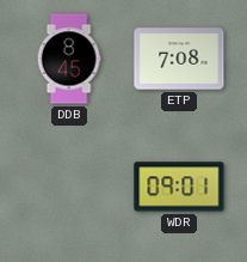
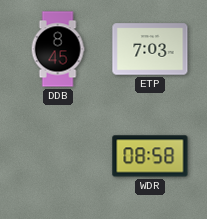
ETP: 7:08 -> 7:03 (150, 49)
WDR: 09:01 -> 08:58 (150, 156)
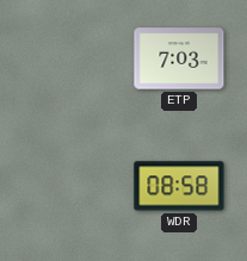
DDB: 8:45 -> none (58, 49)
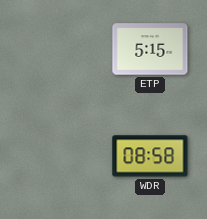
ETP: 7:03 -> 5:15 (150, 49)
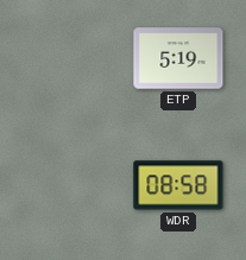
ETP: 5:15 -> 5:19 (178, 58)
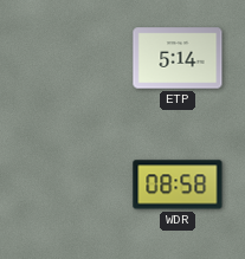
ETP: 5:19 -> 5:14 (178, 58)
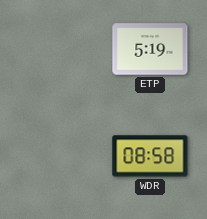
ETP: 5:14 -> 5:19 (150, 49)
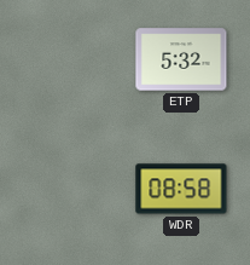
ETP: 5:19 -> 5:32 (181, 59)
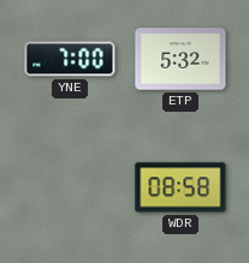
YNE: none -> 7:00 (70, 59)
